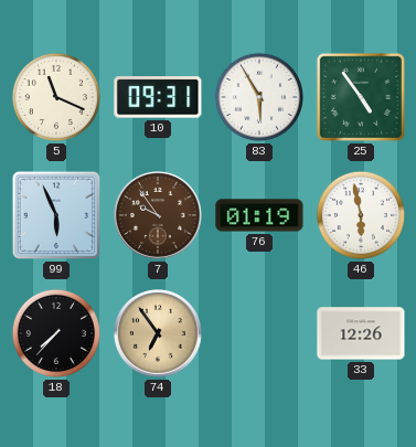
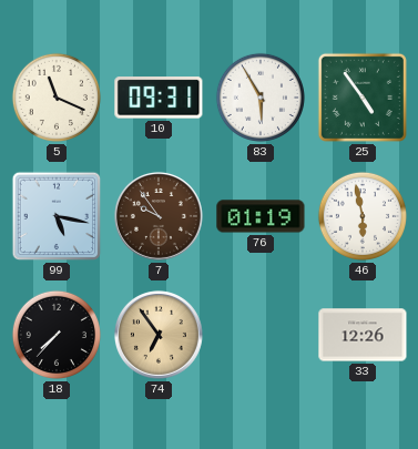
99: 5:56 -> 5:17 (57, 216)
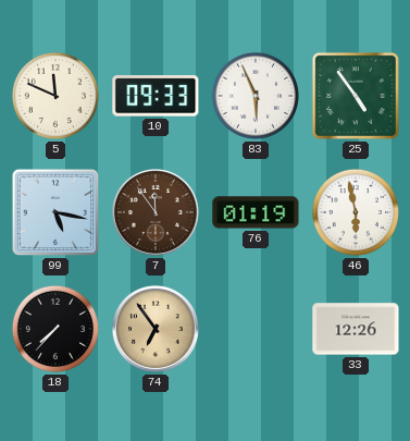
5: 11:19 -> 11:49 (55, 96)
10: 09:31 -> 09:33 (156, 96)
83: 5:55 -> 5:56 (256, 96)
7: 9:54 -> 11:54 (156, 212)
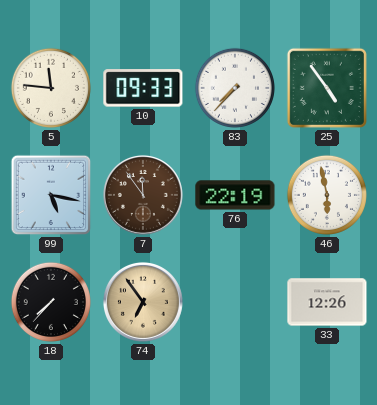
5: 11:49 -> 11:46 (51, 88)
83: 5:56 -> 7:37 (235, 88)
76: 01:19 -> 22:19 (235, 195)
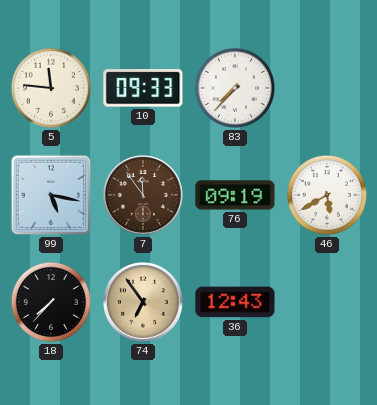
25: 4:54 -> none (327, 88)
76: 22:19 -> 09:19 (235, 195)
46: 5:58 -> 5:40 (327, 195)
36: none -> 12:43 (235, 302)
33: 12:26 -> none (327, 302)
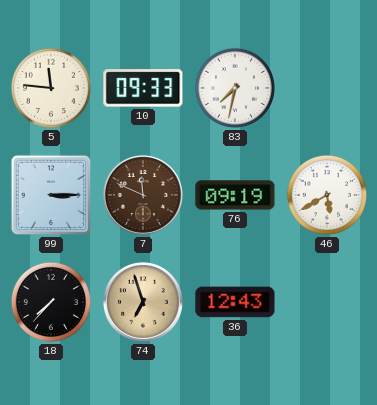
83: 7:37 -> 7:32 (235, 88)
99: 5:17 -> 3:15 (51, 195)
7: 11:54 -> 11:49 (143, 195)
74: 6:54 -> 6:57 (143, 302)
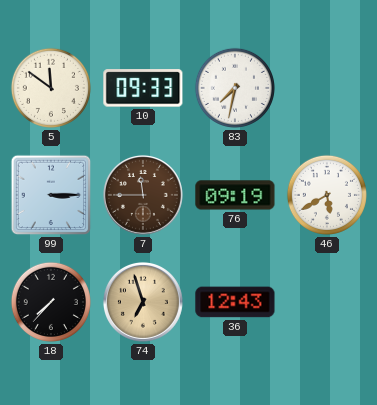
5: 11:46 -> 11:51 (51, 88)
7: 11:49 -> 11:45 (143, 195)
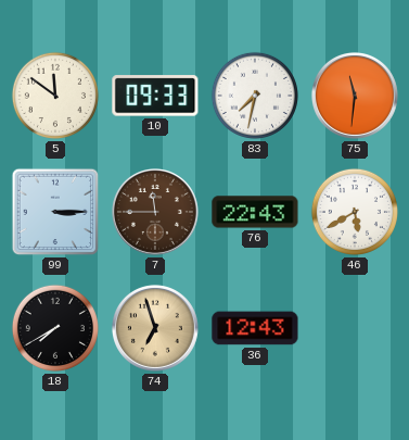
75: none -> 11:31 (355, 96)
76: 09:19 -> 22:43 (255, 212)
18: 7:37 -> 7:40 (55, 328)
